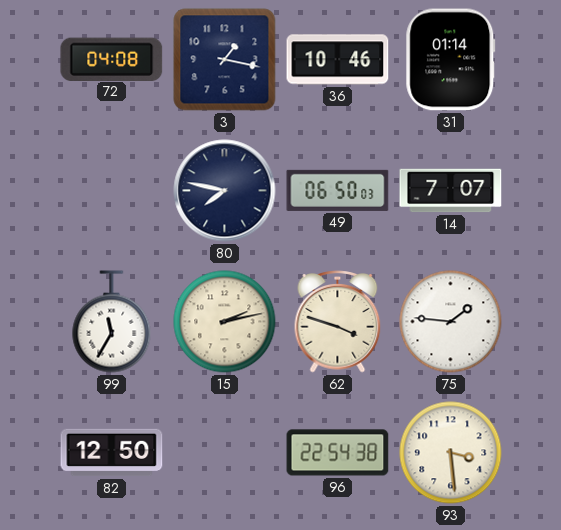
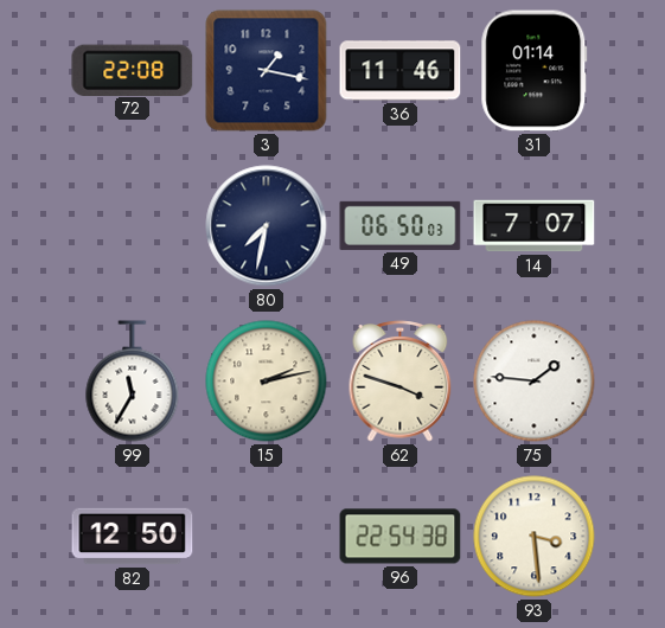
72: 04:08 -> 22:08 (133, 70)
36: 10:46 -> 11:46 (401, 71)
80: 7:47 -> 7:32 (267, 226)
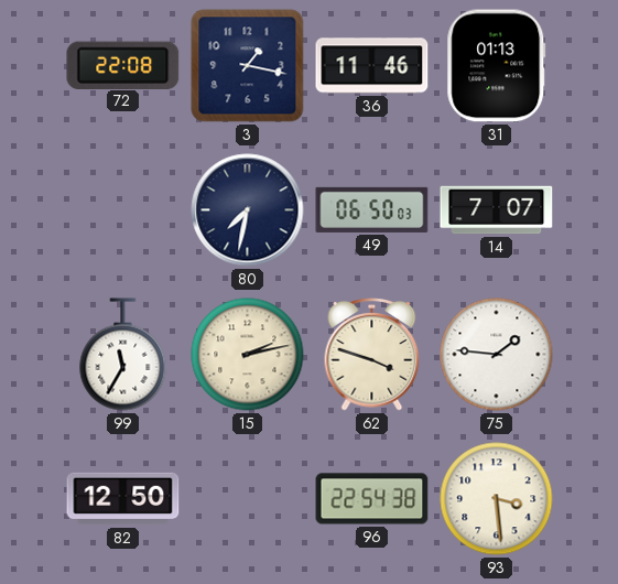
31: 01:14 -> 01:13 (497, 66)
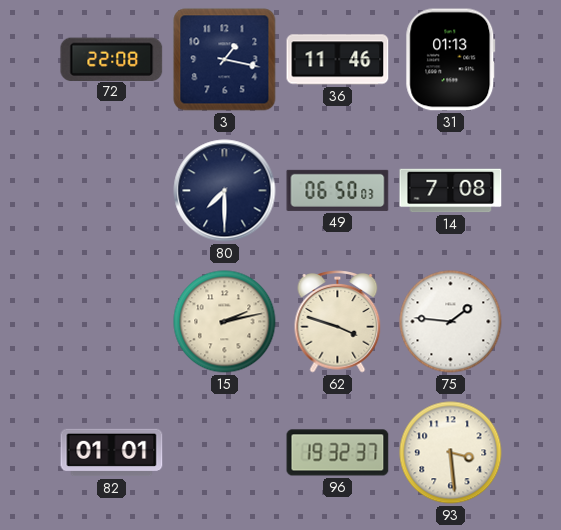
80: 7:32 -> 7:30 (225, 191)
14: 7:07 -> 7:08 (451, 191)
99: 11:35 -> none (123, 355)
82: 12:50 -> 01:01 (112, 453)
96: 22:54 -> 19:32 (338, 453)
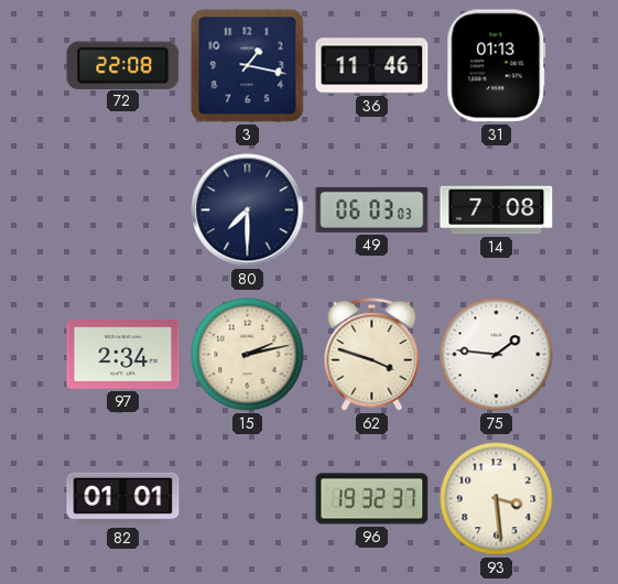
49: 06:50 -> 06:03 (372, 209)
97: none -> 2:34 (123, 355)
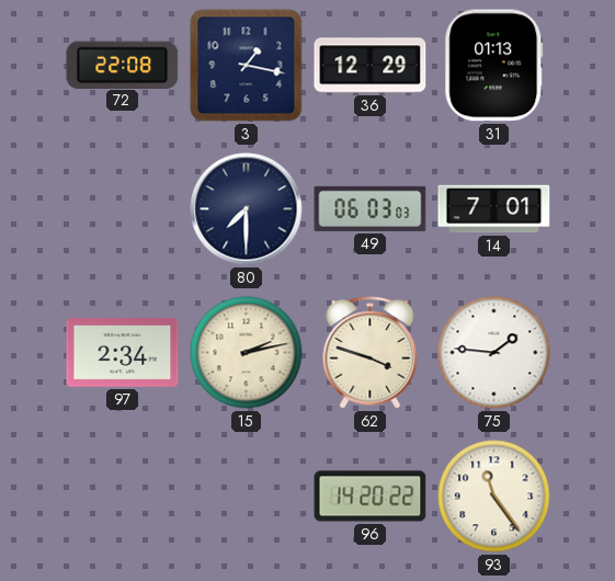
36: 11:46 -> 12:29 (371, 66)
14: 7:08 -> 7:01 (494, 209)
82: 01:01 -> none (123, 499)
96: 19:32 -> 14:20 (371, 497)
93: 3:29 -> 11:24 (494, 497)
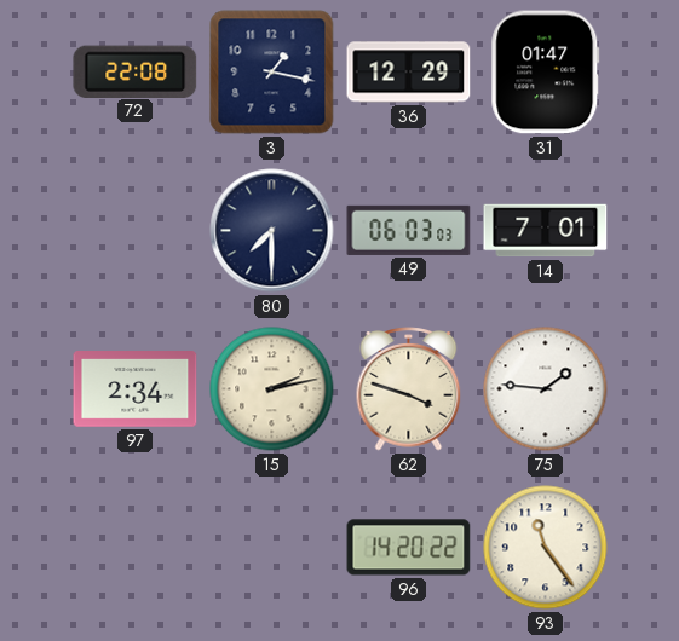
31: 01:13 -> 01:47 (546, 73)
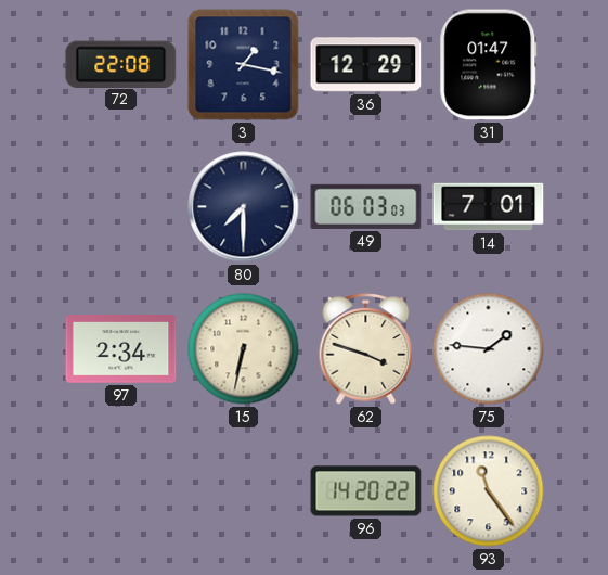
15: 2:13 -> 6:32 (244, 349)
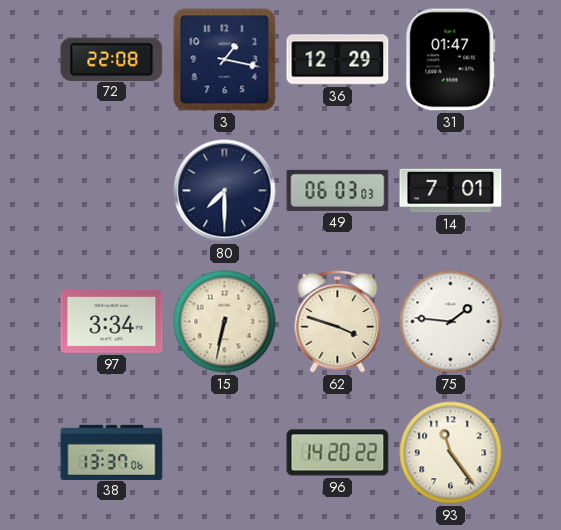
97: 2:34 -> 3:34 (112, 322)
38: none -> 13:37 (112, 452)
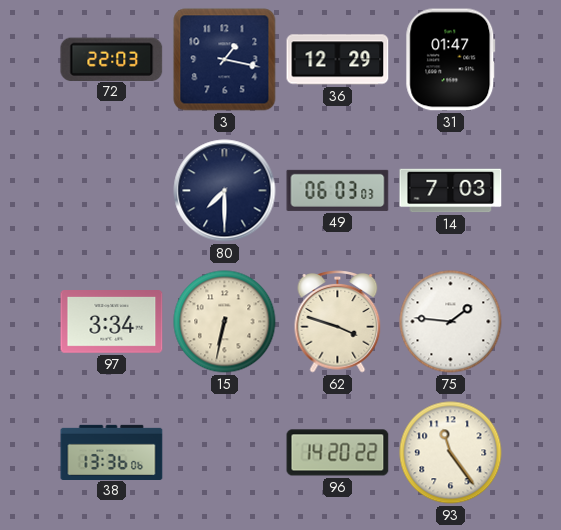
72: 22:08 -> 22:03 (112, 59)
14: 7:01 -> 7:03 (451, 191)
38: 13:37 -> 13:36 (112, 452)
